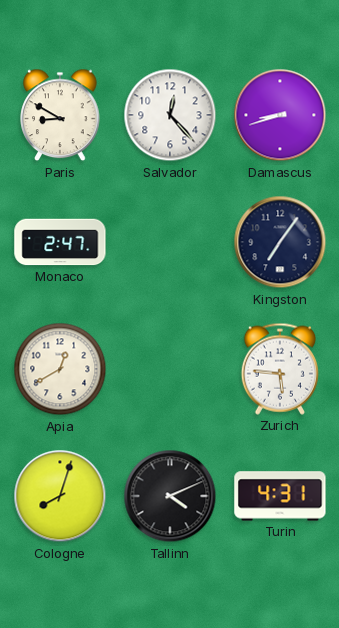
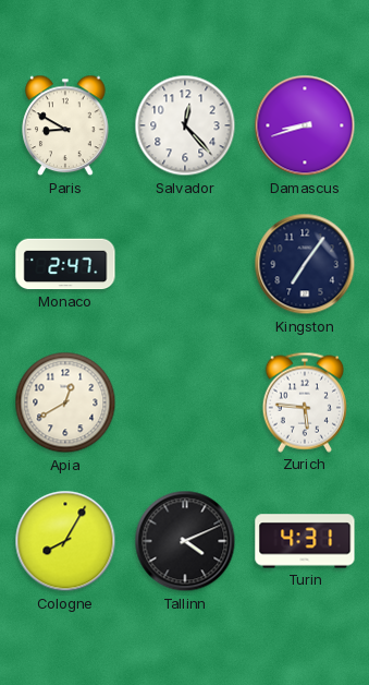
Cologne: 8:03 -> 8:05 (65, 541)
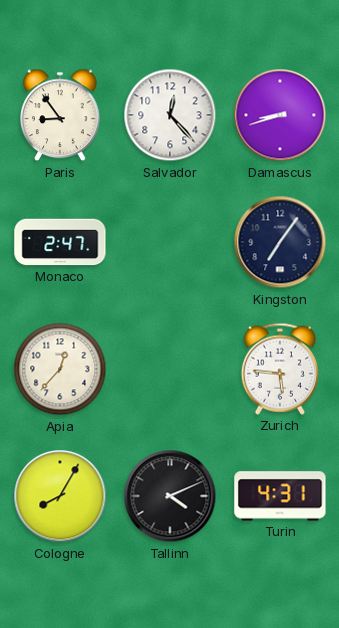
Paris: 8:50 -> 8:54 (60, 115)
Apia: 12:40 -> 12:37 (60, 369)
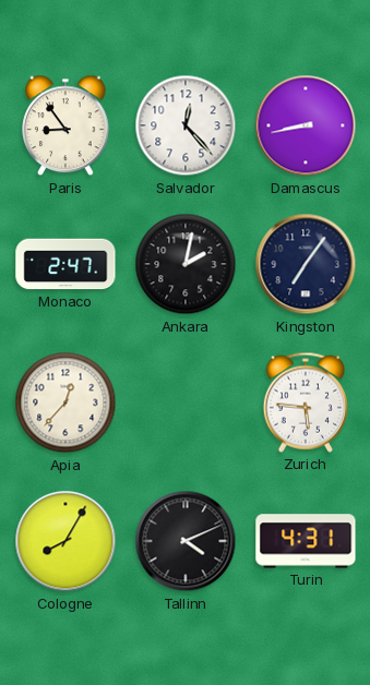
Damascus: 8:42 -> 8:43 (306, 125)
Ankara: none -> 2:02 (186, 264)
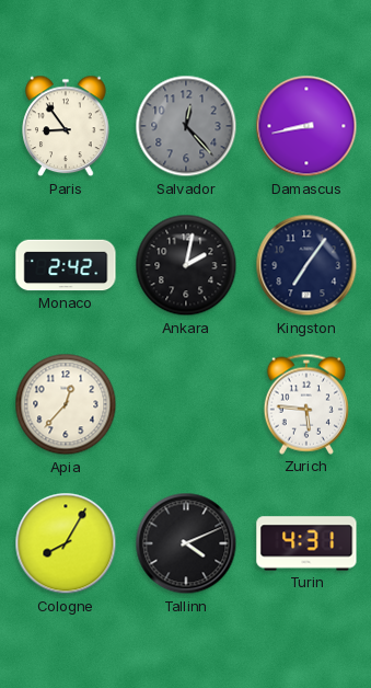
Salvador dial: white -> grey (186, 126)
Monaco: 2:47 -> 2:42 (66, 265)
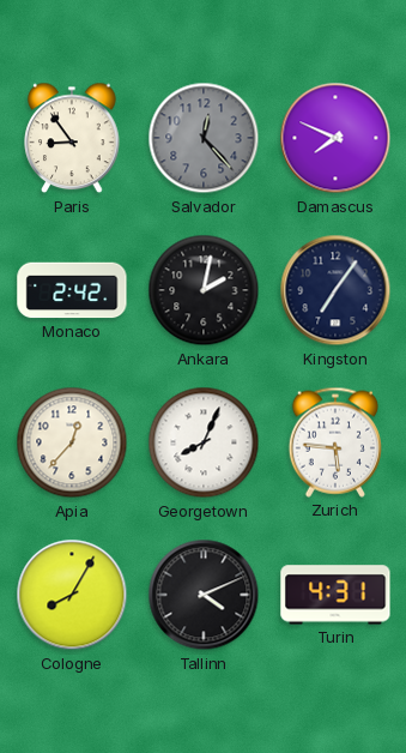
Damascus: 8:43 -> 7:49 (335, 138)
Georgetown: none -> 8:04 (204, 442)
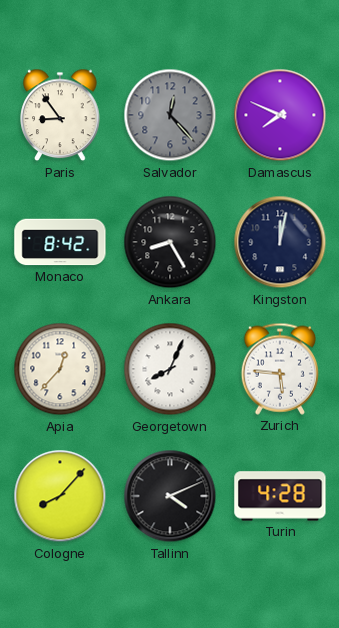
Monaco: 2:42 -> 8:42 (60, 242)
Ankara: 2:02 -> 8:25 (170, 242)
Kingston: 7:06 -> 12:02 (280, 242)
Cologne: 8:05 -> 8:07 (60, 496)
Turin: 4:31 -> 4:28 (280, 496)
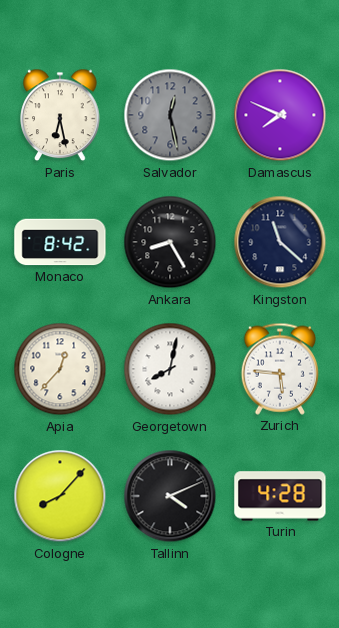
Paris: 8:54 -> 6:28 (60, 115)
Salvador: 12:23 -> 12:28 (170, 115)
Kingston: 12:02 -> 11:22 (280, 242)
Georgetown: 8:04 -> 8:02 (170, 369)
